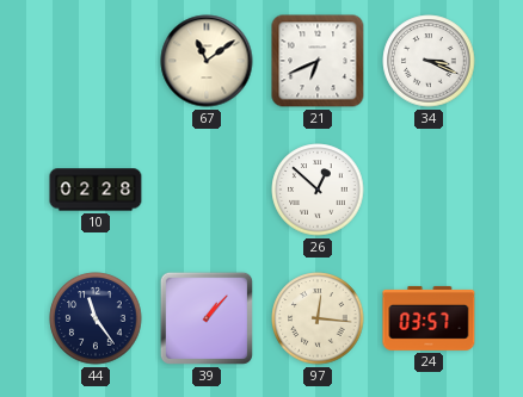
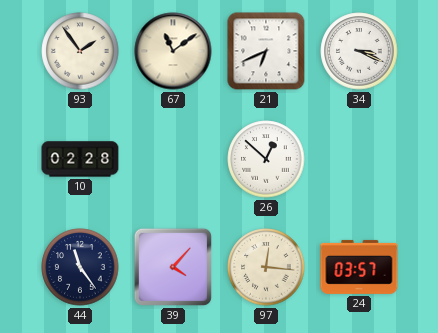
93: none -> 1:54 (80, 51)
39: 1:07 -> 4:07 (173, 267)
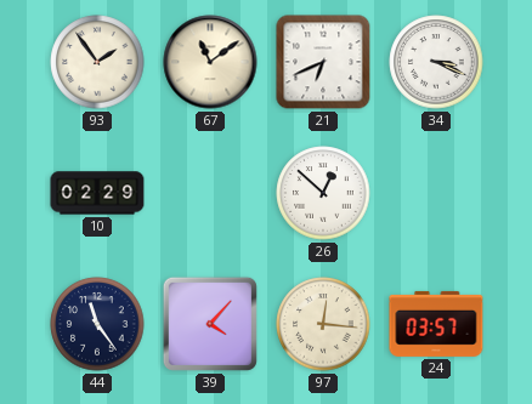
10: 02:28 -> 02:29 (97, 193)
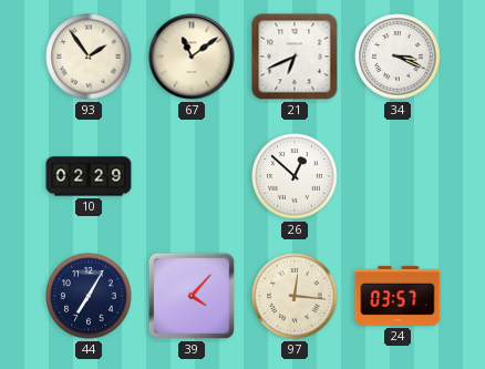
44: 11:24 -> 7:05 (89, 296)
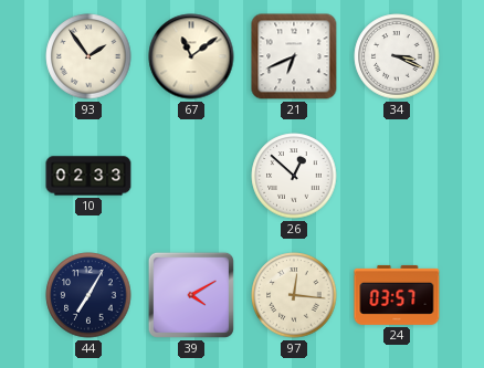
10: 02:29 -> 02:33 (88, 176)
39: 4:07 -> 4:10 (191, 295)
